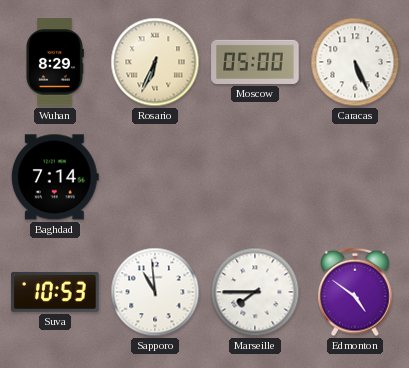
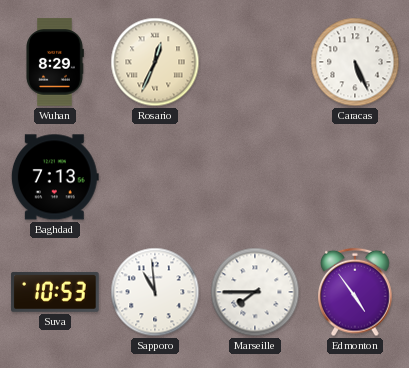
Rosario: 6:34 -> 12:34 (155, 62)
Moscow: 05:00 -> none (255, 62)
Baghdad: 7:14 -> 7:13 (55, 177)
Edmonton: 4:51 -> 4:54 (356, 292)
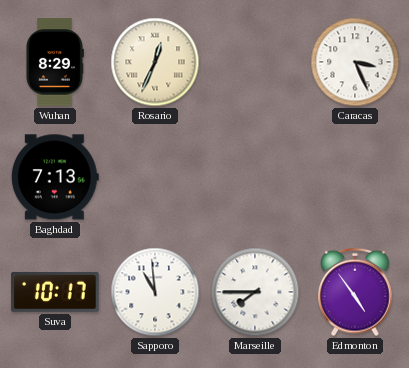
Caracas: 5:26 -> 3:26 (355, 62)
Suva: 10:53 -> 10:17 (55, 292)
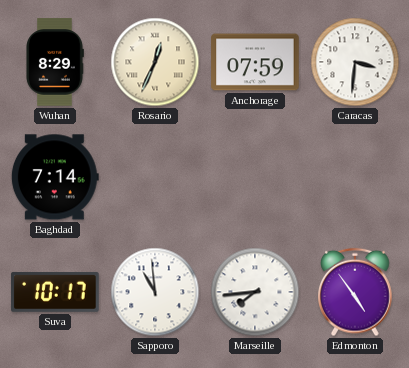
Anchorage: none -> 07:59 (255, 62)
Caracas: 3:26 -> 3:31 (355, 62)
Baghdad: 7:13 -> 7:14 (55, 177)
Marseille: 7:45 -> 7:44 (255, 292)
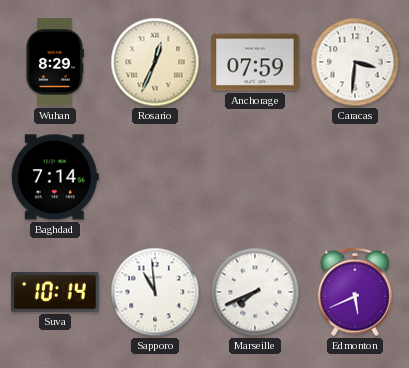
Suva: 10:17 -> 10:14 (55, 292)
Marseille: 7:44 -> 7:41 (255, 292)
Edmonton: 4:54 -> 5:41 (356, 292)
